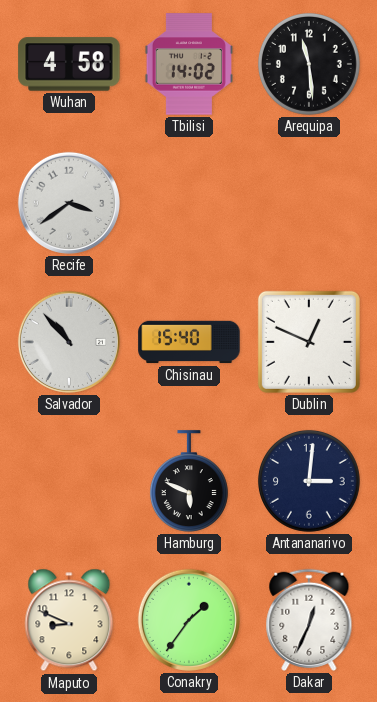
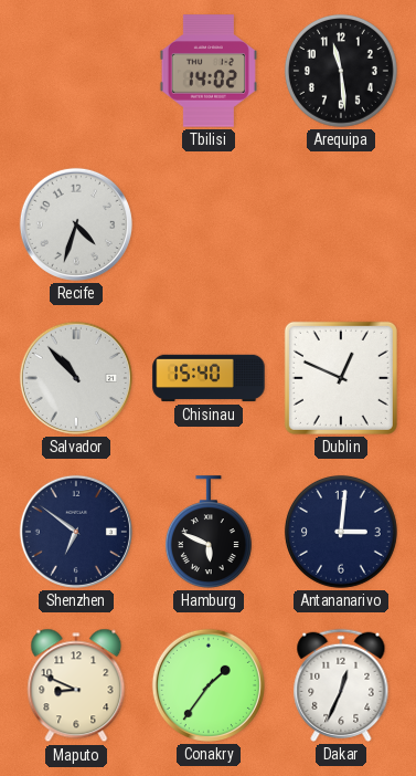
Wuhan: 4:58 -> none (69, 64)
Recife: 3:39 -> 4:33 (76, 224)
Shenzhen: none -> 6:51 (76, 532)
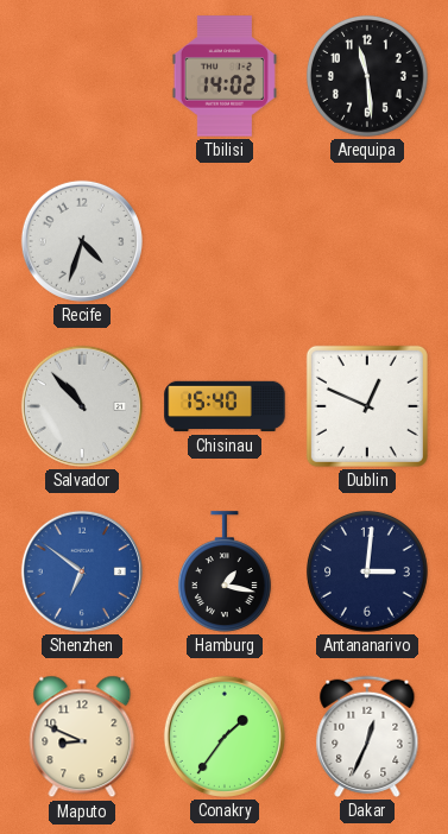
Shenzhen dial: navy -> blue (82, 571)
Hamburg: 5:49 -> 1:17 (225, 571)
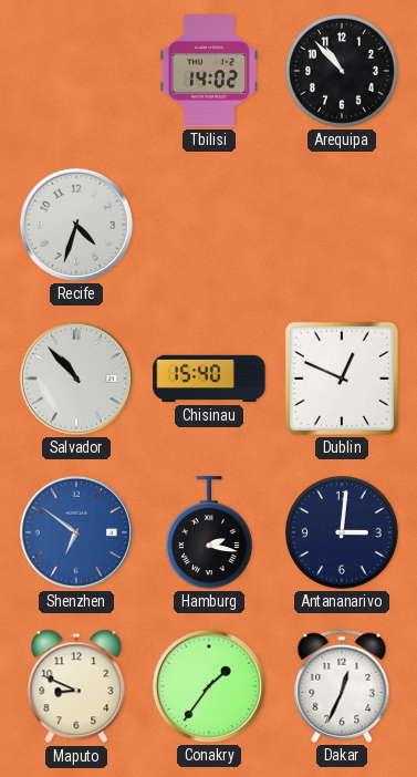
Arequipa: 11:29 -> 10:53 (342, 71)
Hamburg: 1:17 -> 2:17 (209, 532)
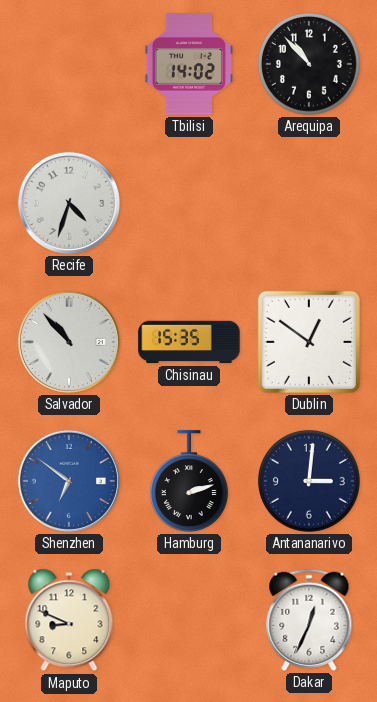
Chisinau: 15:40 -> 15:35 (189, 342)
Dublin: 12:49 -> 12:51 (309, 342)
Hamburg: 2:17 -> 2:12 (189, 481)
Conakry: 1:36 -> none (209, 686)
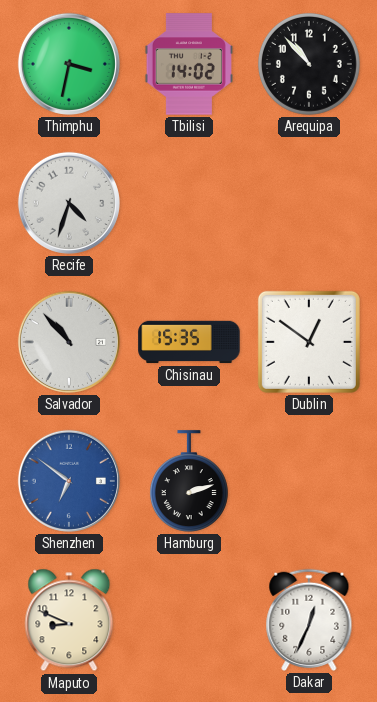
Thimphu: none -> 3:32 (69, 64)
Antananarivo: 3:01 -> none (309, 481)
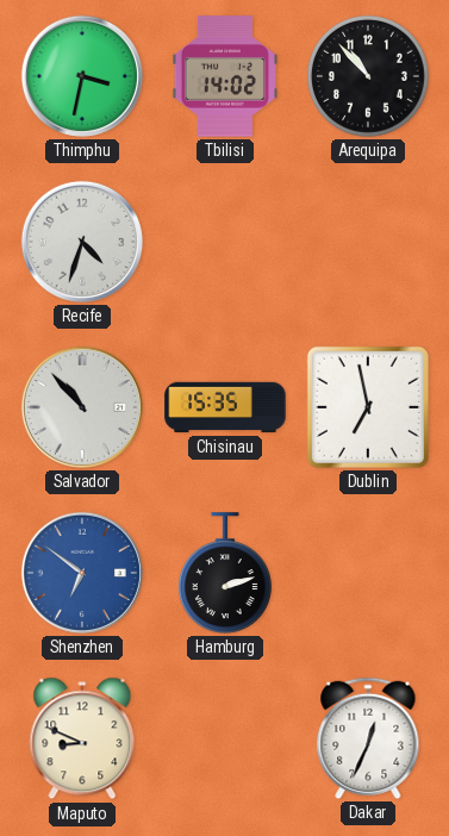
Dublin: 12:51 -> 6:58 (368, 407)
